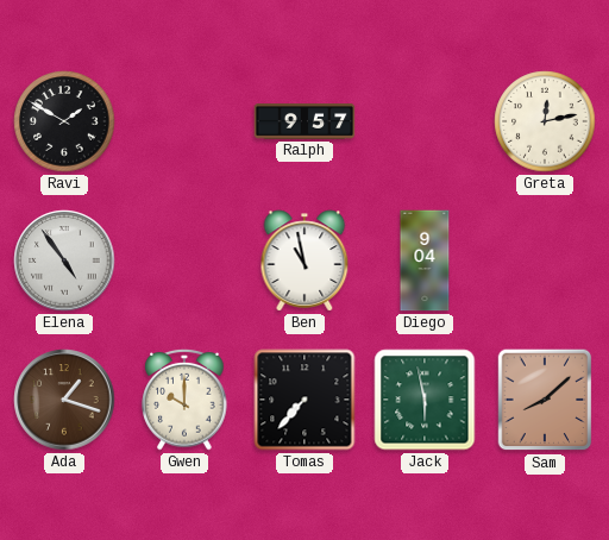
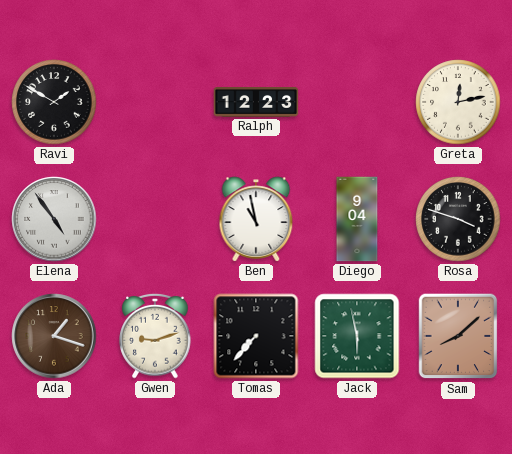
Ralph: 9:57 -> 12:23 (256, 102)
Rosa: none -> 3:48 (458, 219)
Gwen: 10:00 -> 9:12 (155, 336)
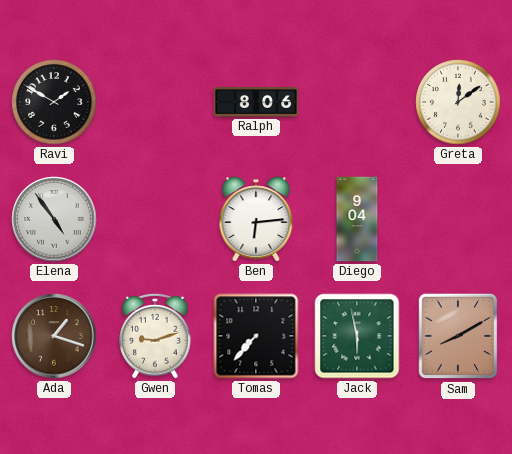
Ralph: 12:23 -> 8:06 (256, 102)
Greta: 12:13 -> 12:09 (458, 102)
Ben: 10:58 -> 6:14 (256, 219)
Rosa: 3:48 -> none (458, 219)
Sam: 8:08 -> 8:10 (458, 336)
